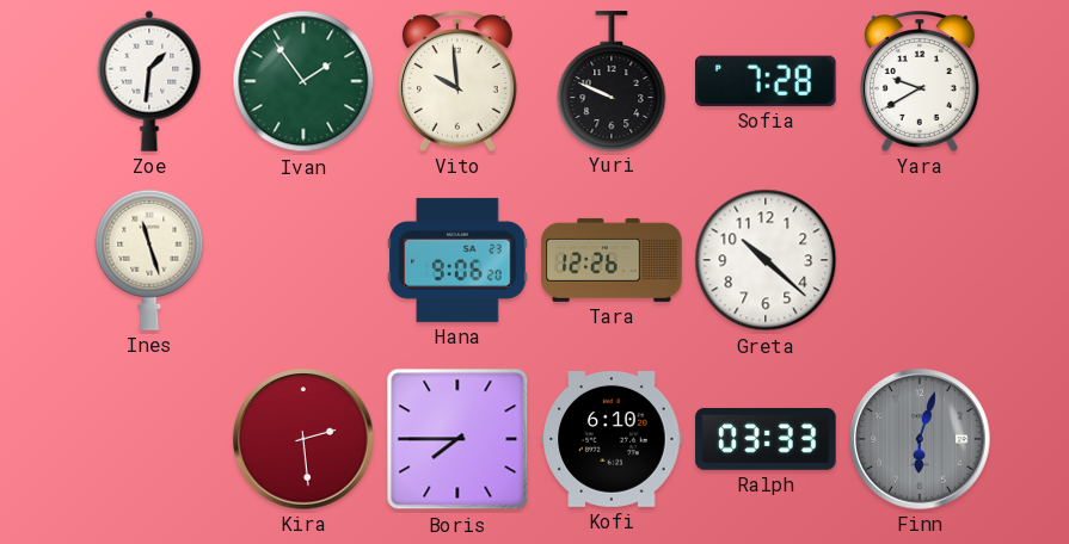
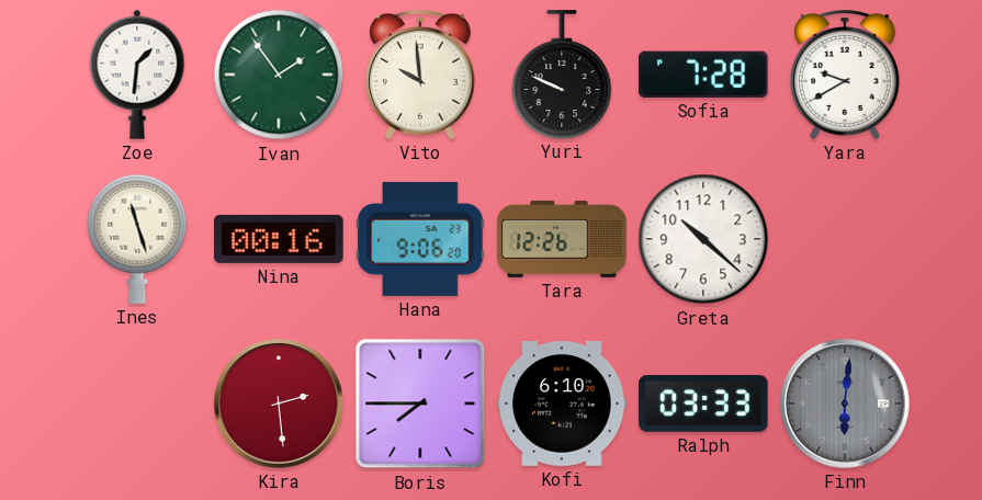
Nina: none -> 00:16 (279, 239)
Finn: 6:03 -> 6:01 (845, 404)
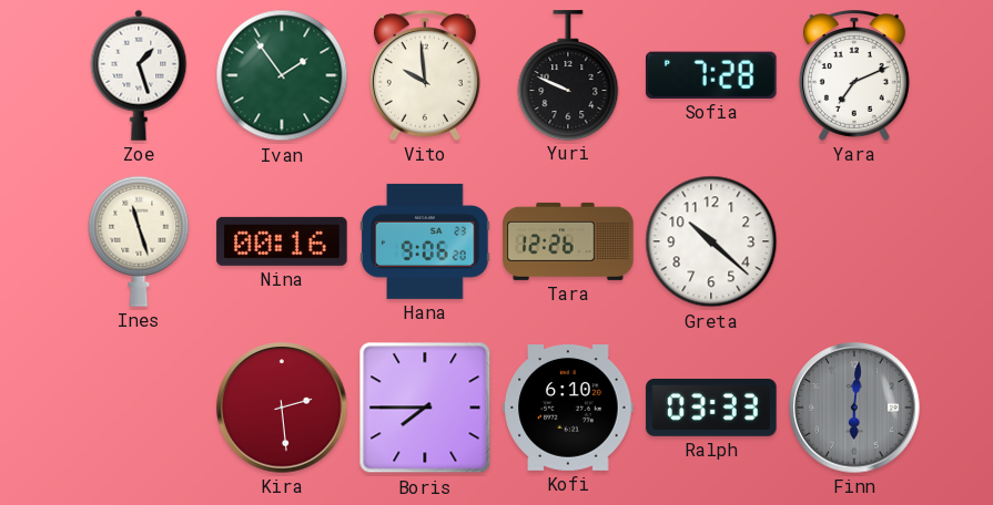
Zoe: 1:31 -> 1:27 (139, 75)
Yara: 9:40 -> 7:11 (854, 75)
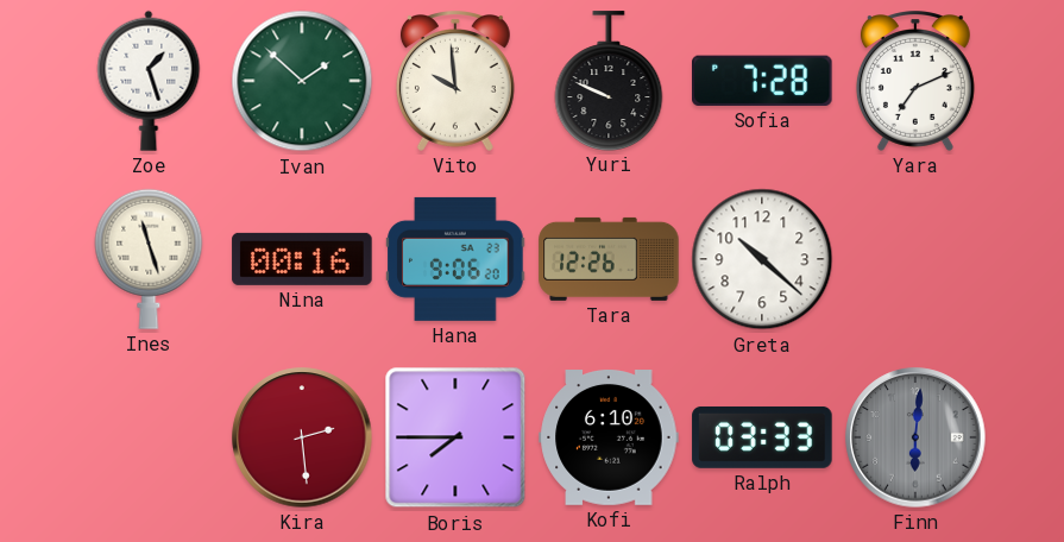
Ivan: 1:54 -> 1:52 (302, 81)
